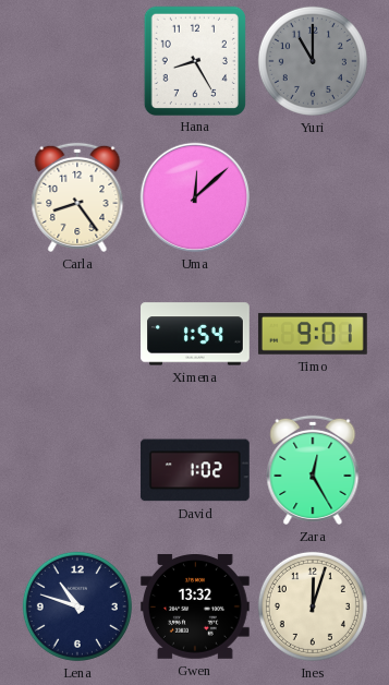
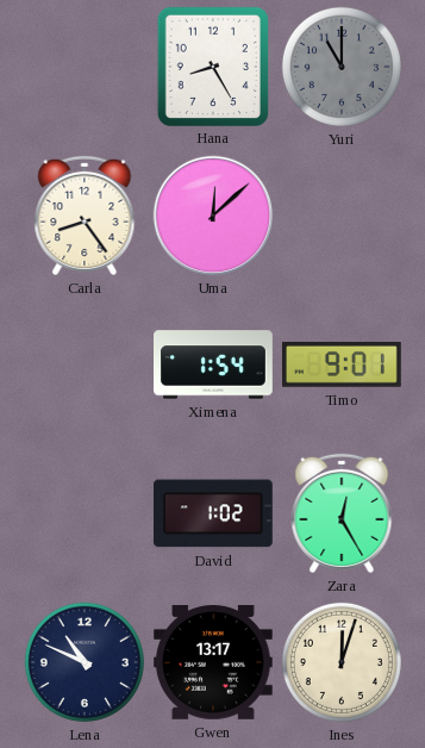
Lena: 10:48 -> 10:49 (85, 662)
Gwen: 13:32 -> 13:17 (213, 662)
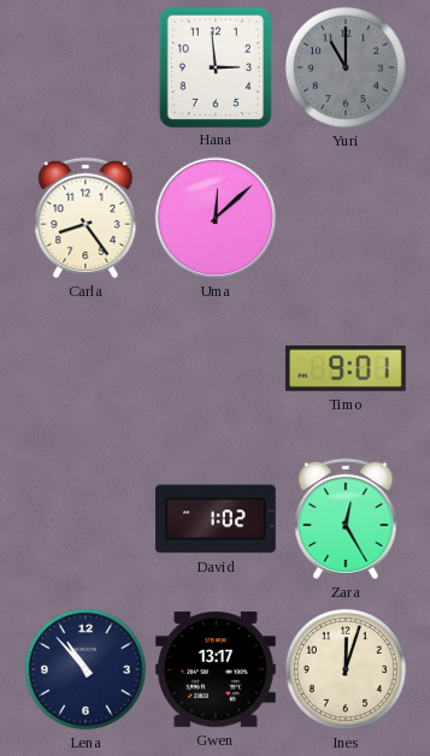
Hana: 8:25 -> 2:59 (214, 66)
Ximena: 1:54 -> none (214, 364)
Lena: 10:49 -> 10:53 (86, 669)
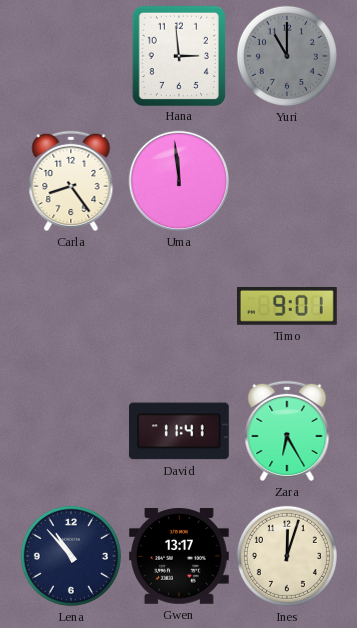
Uma: 12:08 -> 11:59 (179, 181)
David: 1:02 -> 11:41 (179, 431)
Zara: 12:25 -> 6:25 (287, 431)
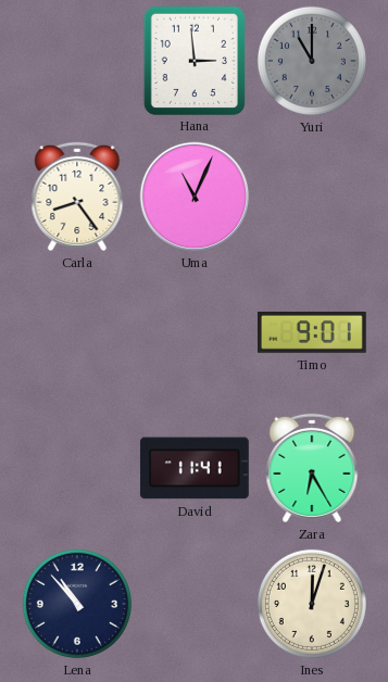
Uma: 11:59 -> 11:04 (195, 197)
Gwen: 13:17 -> none (179, 556)
